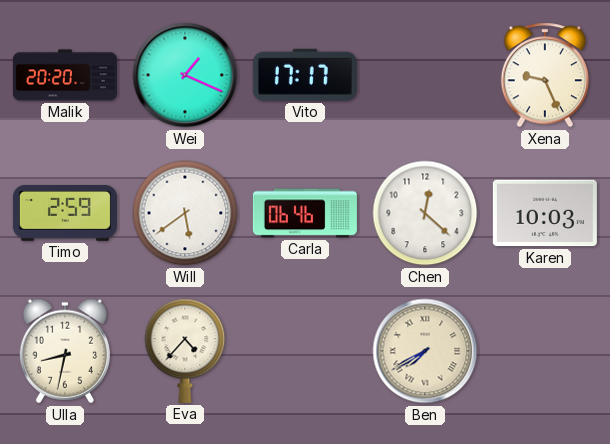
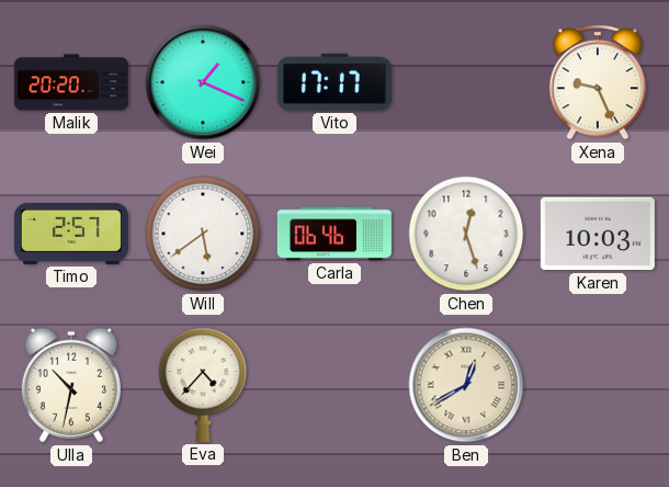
Timo: 2:59 -> 2:57 (71, 235)
Chen: 12:22 -> 12:27 (466, 234)
Ulla: 8:32 -> 10:32 (71, 385)
Ben: 7:40 -> 12:40 (466, 385)
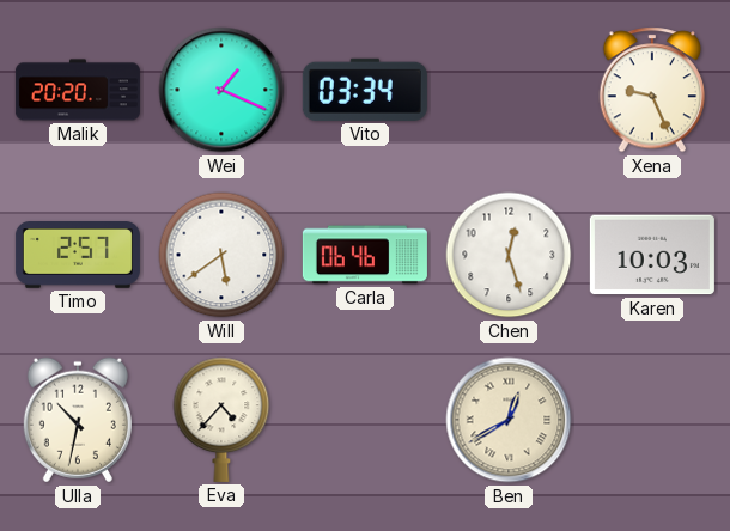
Vito: 17:17 -> 03:34 (365, 90)
